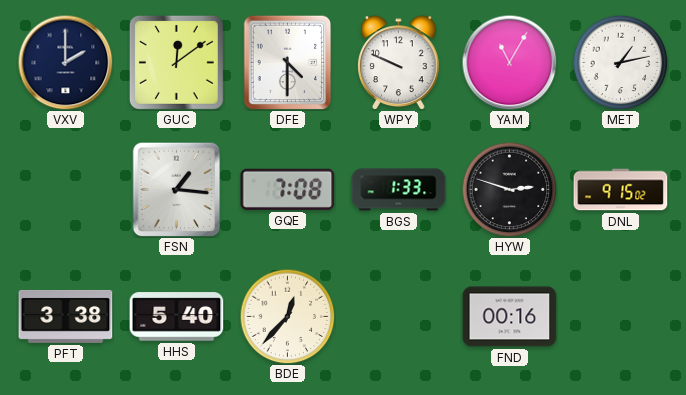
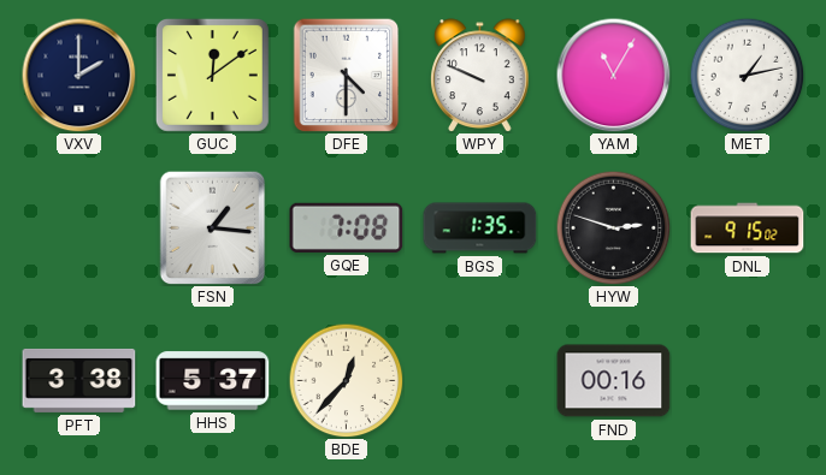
BGS: 1:33 -> 1:35 (480, 228)
HHS: 5:40 -> 5:37 (213, 381)
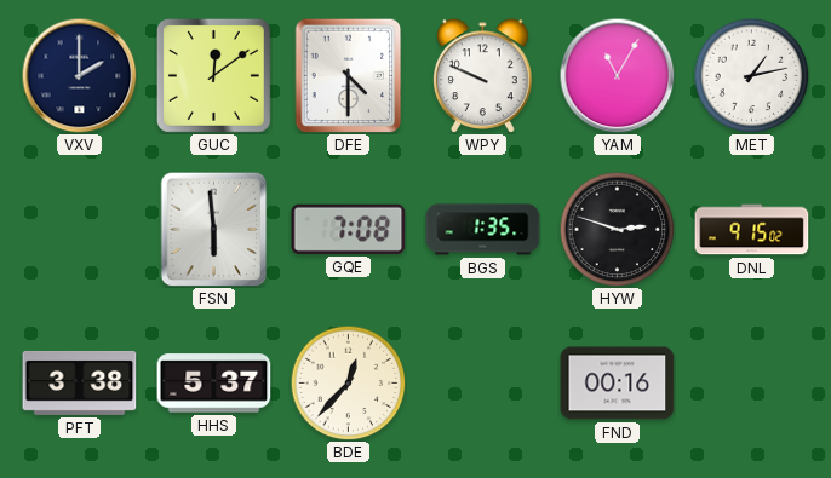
FSN: 1:16 -> 5:59 (214, 229)
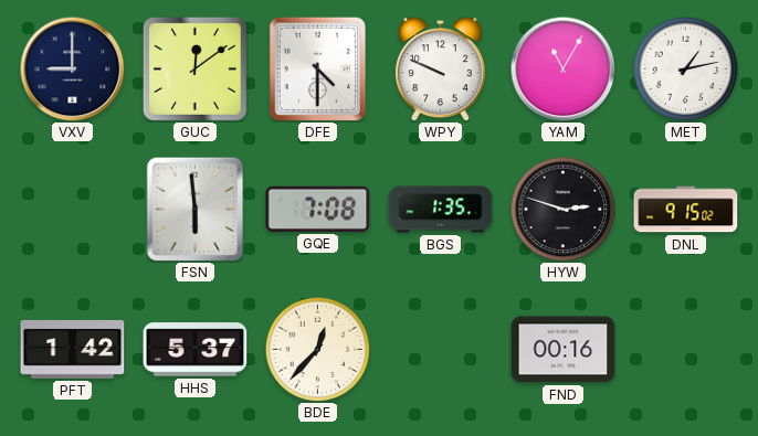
VXV: 2:00 -> 9:00 (72, 68)
PFT: 3:38 -> 1:42 (73, 349)
